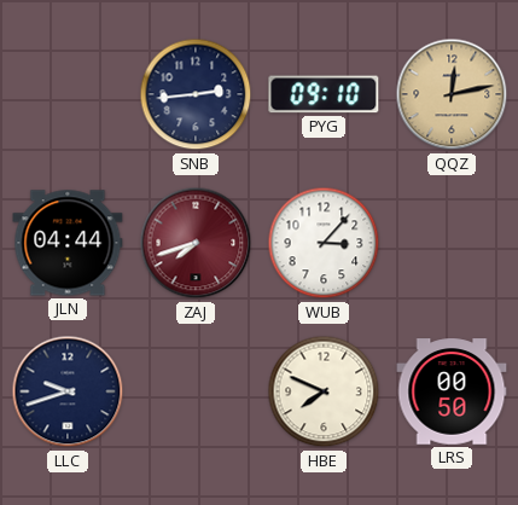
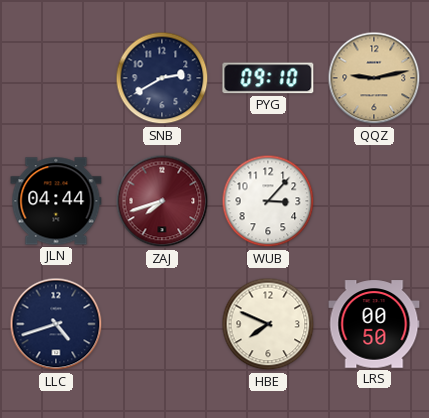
SNB: 2:44 -> 2:40 (162, 78)
QQZ: 12:13 -> 9:13 (374, 78)
LLC: 9:42 -> 4:42 (56, 324)
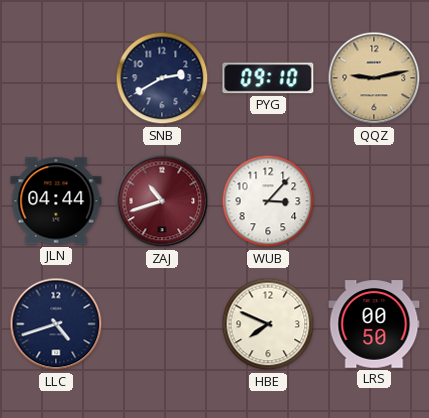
ZAJ: 7:42 -> 10:42 (162, 201)
